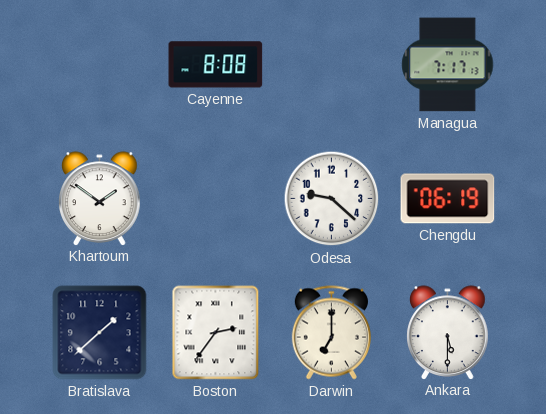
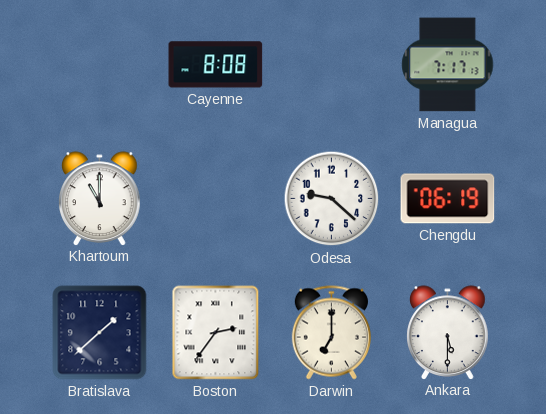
Khartoum: 1:51 -> 11:00 (100, 198)
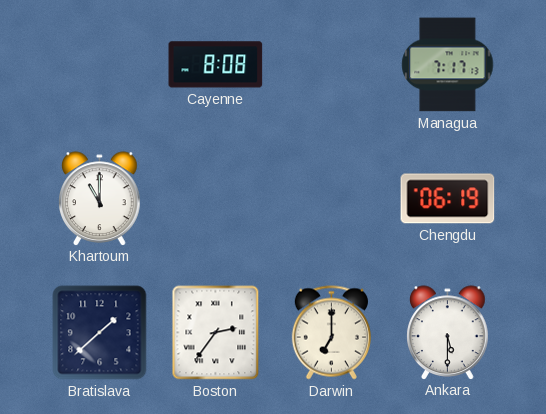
Odesa: 9:22 -> none (332, 199)
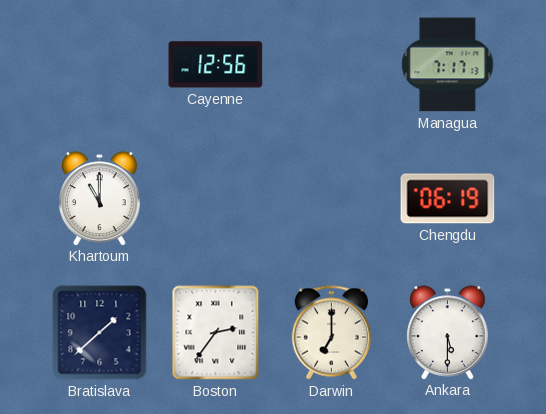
Cayenne: 8:08 -> 12:56 (216, 65)
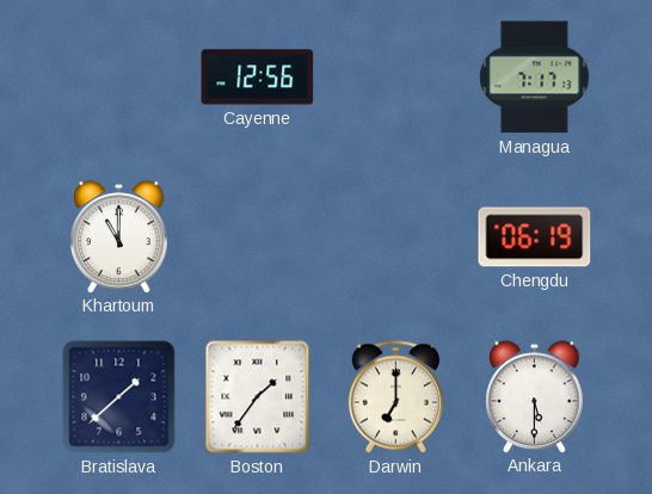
Boston: 2:36 -> 1:36 (258, 397)
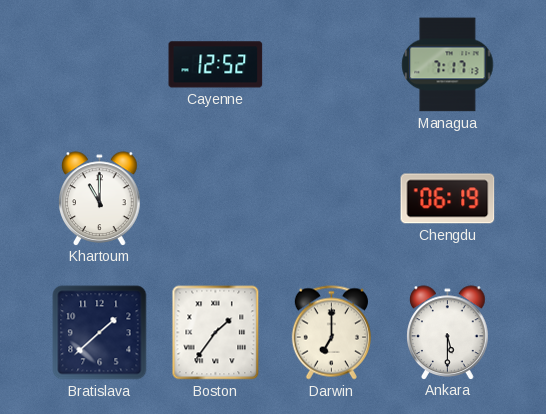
Cayenne: 12:56 -> 12:52 (216, 65)
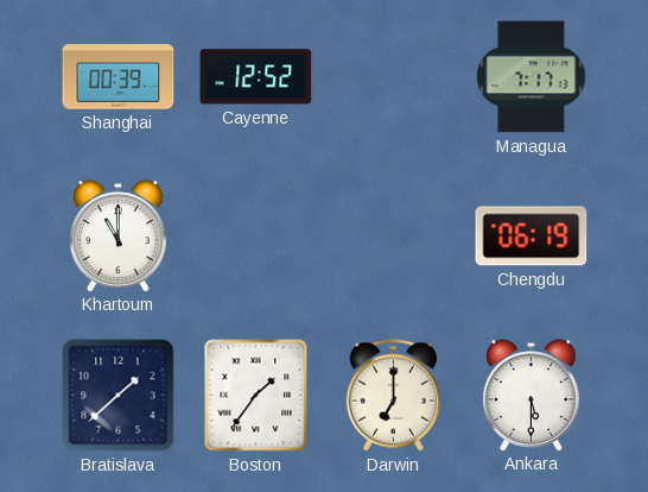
Shanghai: none -> 00:39 (119, 77)
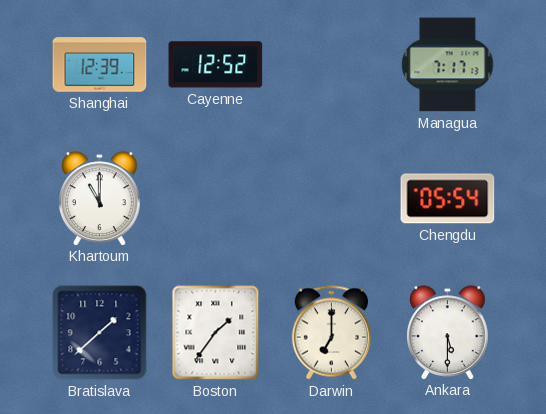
Shanghai: 00:39 -> 12:39 (100, 65)
Chengdu: 06:19 -> 05:54 (448, 199)
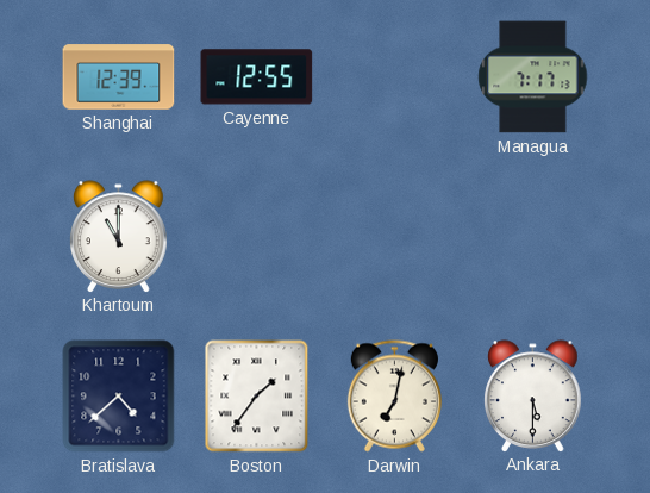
Cayenne: 12:52 -> 12:55 (257, 77)
Chengdu: 05:54 -> none (448, 199)
Bratislava: 1:38 -> 4:38 (119, 397)
Darwin: 7:00 -> 7:02 (394, 397)
